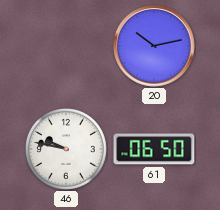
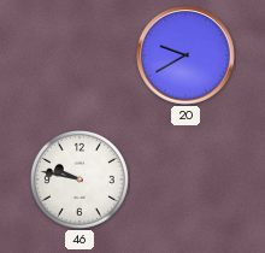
20: 10:13 -> 9:40 (185, 55)
61: 06:50 -> none (154, 149)
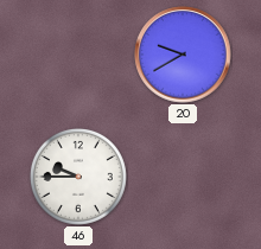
46: 9:47 -> 9:45 (78, 177)
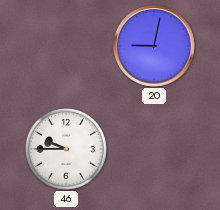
20: 9:40 -> 9:02 (154, 46)
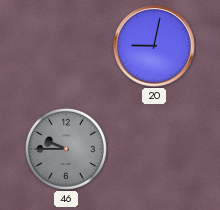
46 dial: white -> grey (66, 149)
